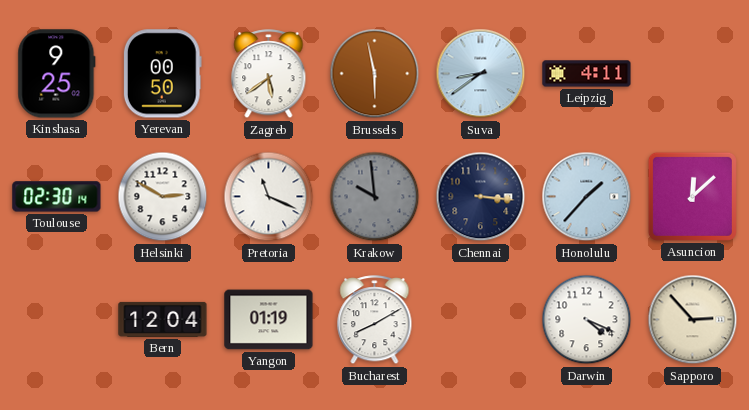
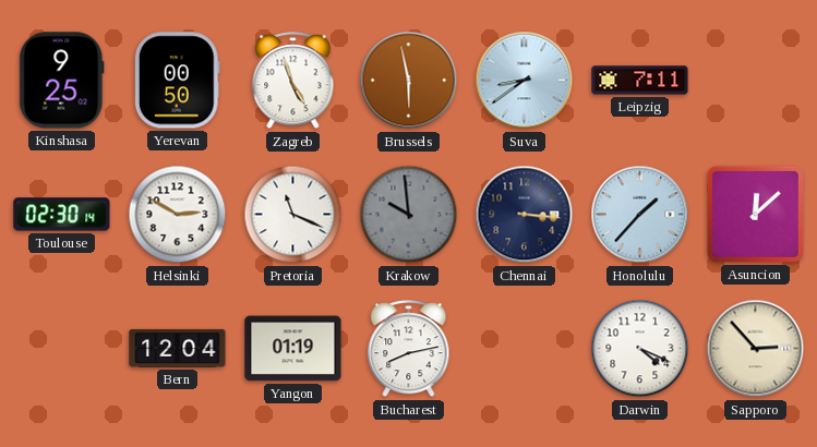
Zagreb: 5:39 -> 4:57 (293, 81)
Leipzig: 4:11 -> 7:11 (640, 81)
Bucharest: 8:10 -> 8:13 (409, 349)
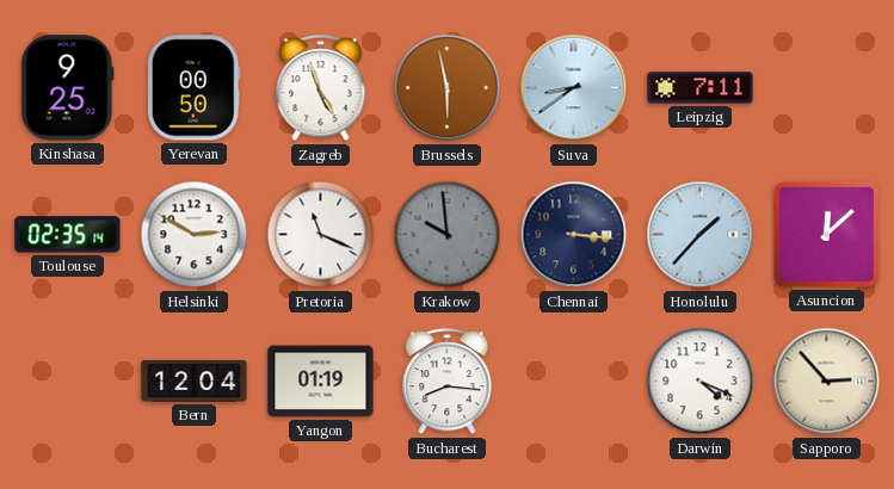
Toulouse: 02:30 -> 02:35 (68, 235)
Bucharest: 8:13 -> 8:16 (448, 382)
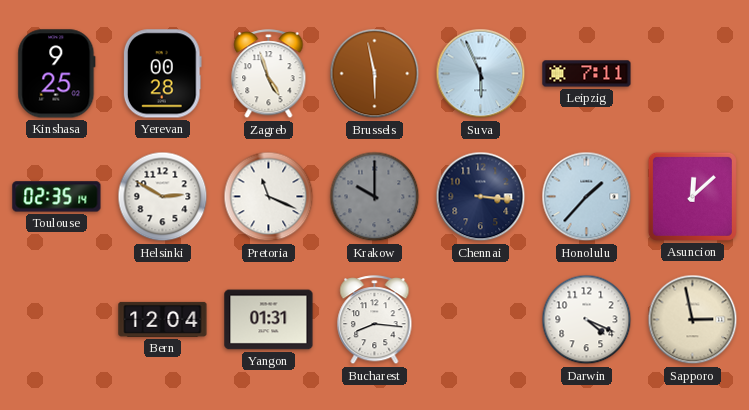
Yerevan: 00:50 -> 00:28 (162, 74)
Suva: 8:39 -> 5:56 (481, 74)
Krakow: 9:59 -> 10:00 (375, 197)
Yangon: 01:19 -> 01:31 (269, 320)
Sapporo: 2:53 -> 2:58 (693, 320)
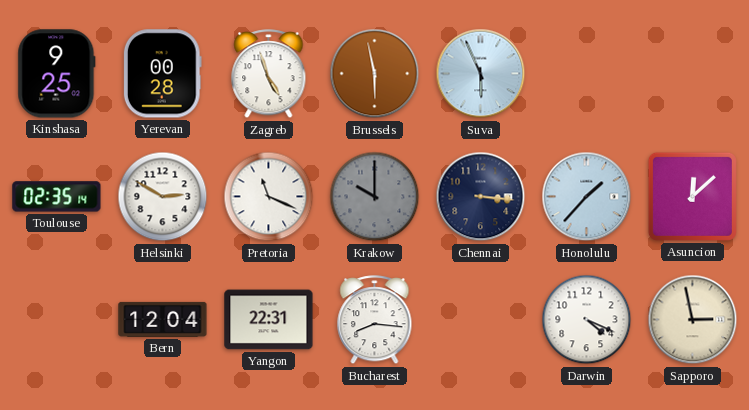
Leipzig: 7:11 -> none (587, 74)
Yangon: 01:31 -> 22:31 (269, 320)
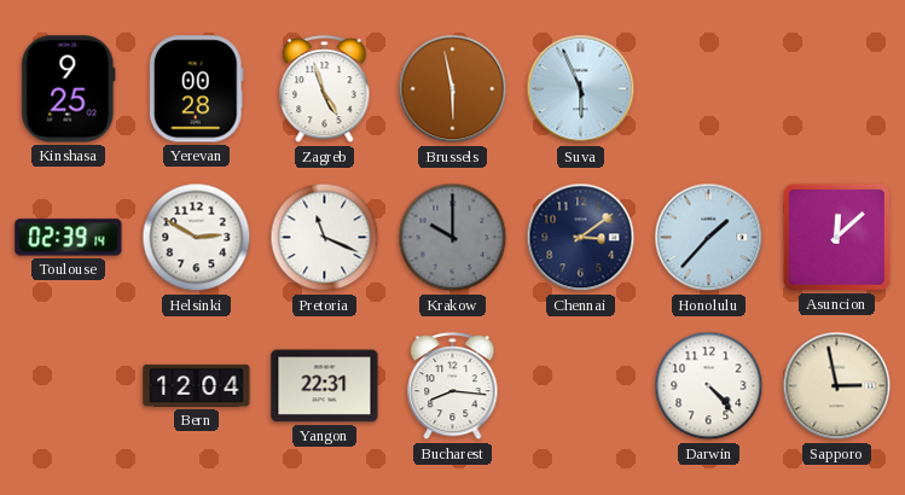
Toulouse: 02:35 -> 02:39 (69, 238)
Chennai: 3:16 -> 3:09 (581, 238)
Darwin: 4:19 -> 4:23 (709, 386)
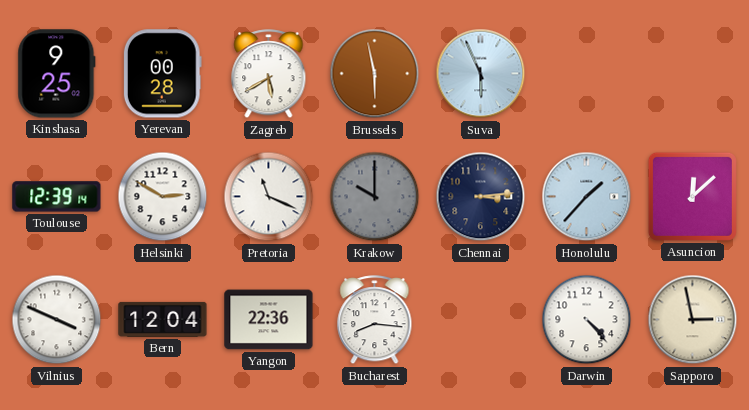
Zagreb: 4:57 -> 5:40 (269, 74)
Toulouse: 02:39 -> 12:39 (57, 197)
Chennai: 3:09 -> 3:14 (481, 197)
Vilnius: none -> 3:49 (57, 320)
Yangon: 22:31 -> 22:36 (269, 320)
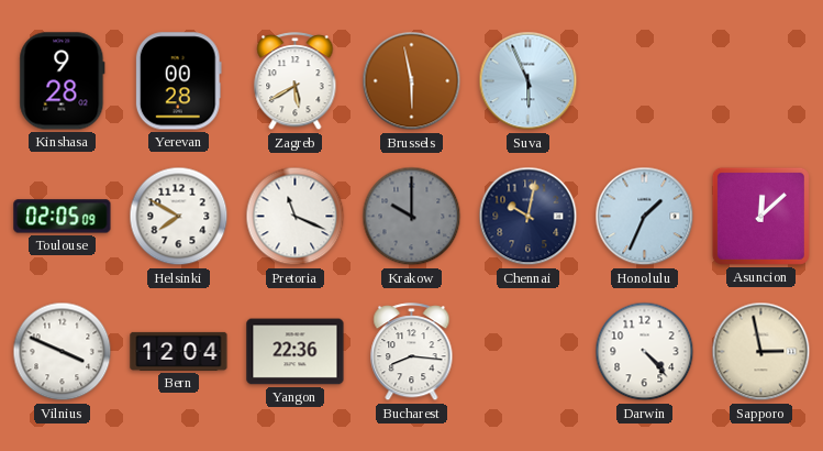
Kinshasa: 9:25 -> 9:28 (63, 81)
Toulouse: 12:39 -> 02:05 (63, 217)
Helsinki: 2:50 -> 7:50 (179, 217)
Chennai: 3:14 -> 10:02 (529, 217)
Honolulu: 1:37 -> 1:34 (645, 217)
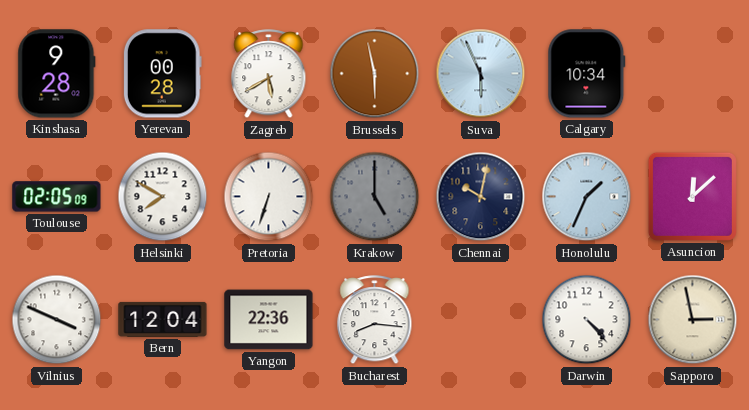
Calgary: none -> 10:34 (587, 74)
Pretoria: 11:19 -> 6:33 (269, 197)
Krakow: 10:00 -> 5:00 (375, 197)
